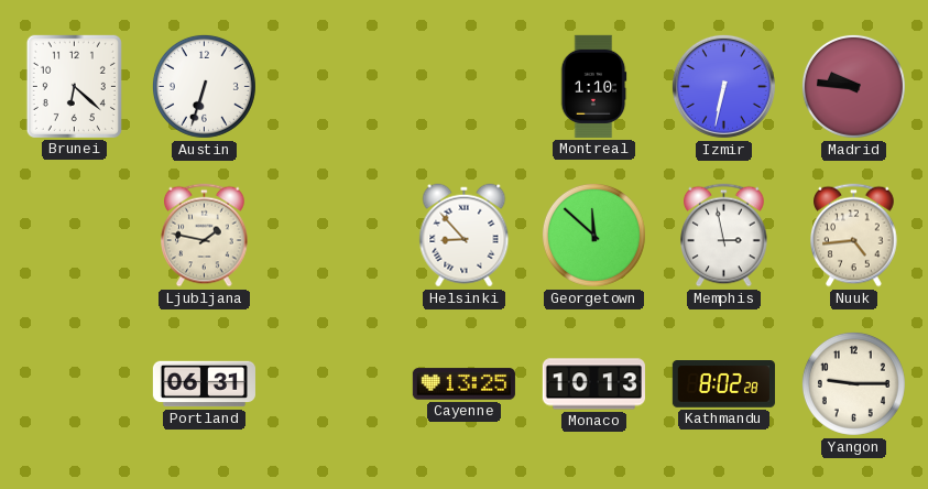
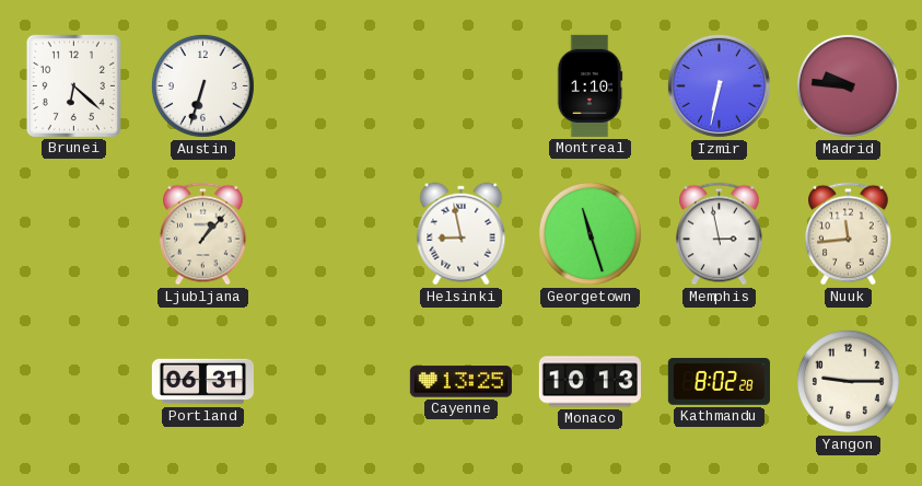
Ljubljana: 1:47 -> 1:07 (203, 234)
Helsinki: 8:53 -> 8:58 (462, 234)
Georgetown: 11:52 -> 11:27 (590, 233)
Nuuk: 4:44 -> 11:44 (849, 234)
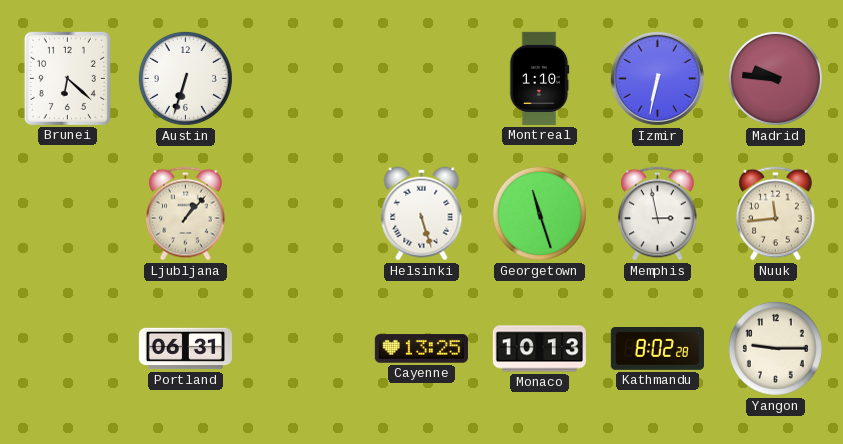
Helsinki: 8:58 -> 5:27 (422, 214)
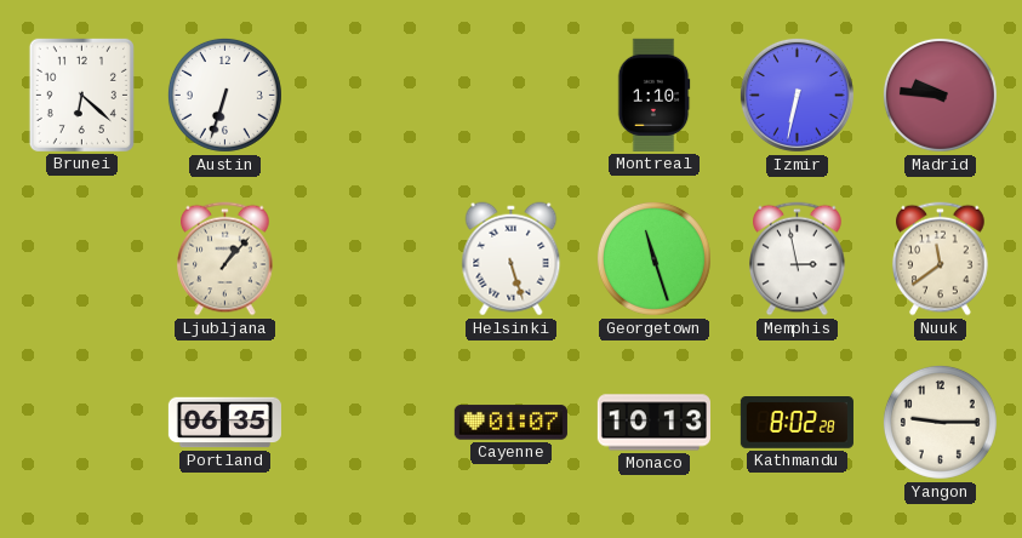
Nuuk: 11:44 -> 11:39 (941, 259)
Portland: 06:31 -> 06:35 (224, 423)
Cayenne: 13:25 -> 01:07 (510, 423)
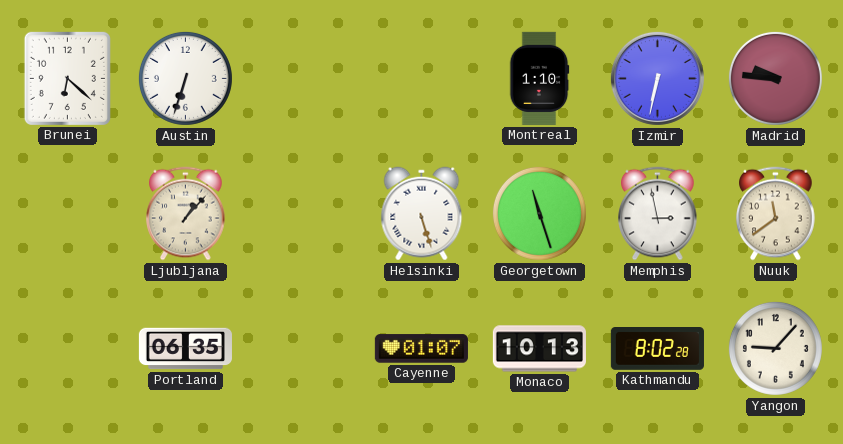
Yangon: 9:15 -> 9:07 (775, 348)
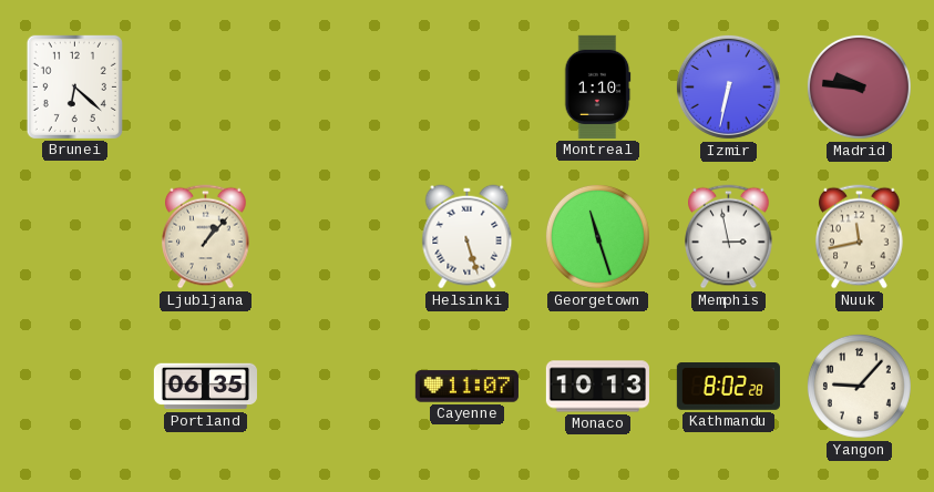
Austin: 6:33 -> none (185, 78)
Nuuk: 11:39 -> 11:43 (860, 237)
Cayenne: 01:07 -> 11:07 (466, 387)
